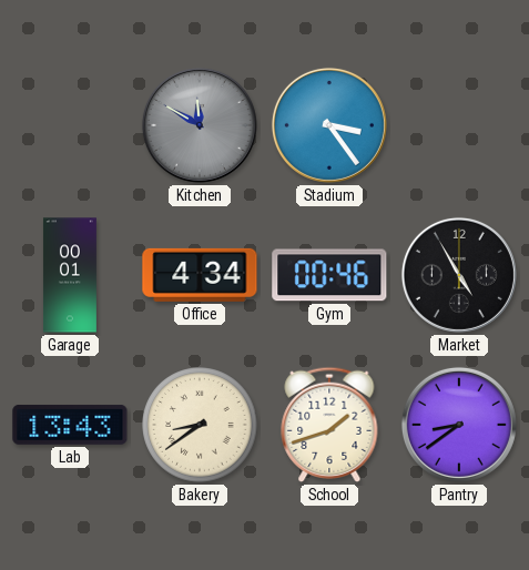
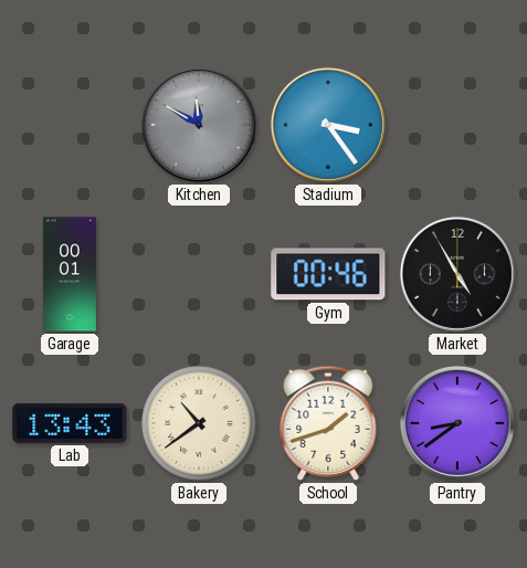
Office: 4:34 -> none (200, 275)
Bakery: 8:39 -> 10:39 (199, 423)
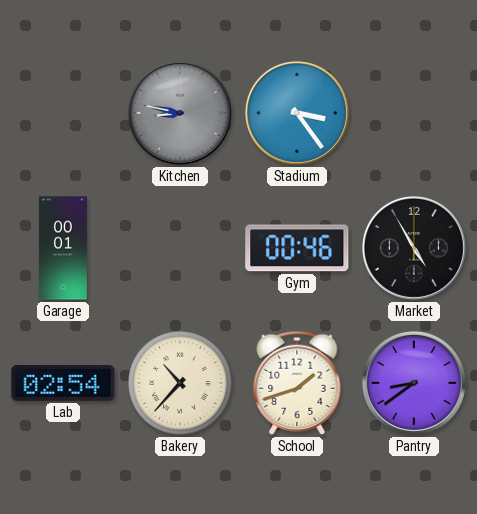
Kitchen: 11:50 -> 8:47 (180, 113)
Lab: 13:43 -> 02:54 (63, 383)
Bakery: 10:39 -> 10:37 (180, 383)
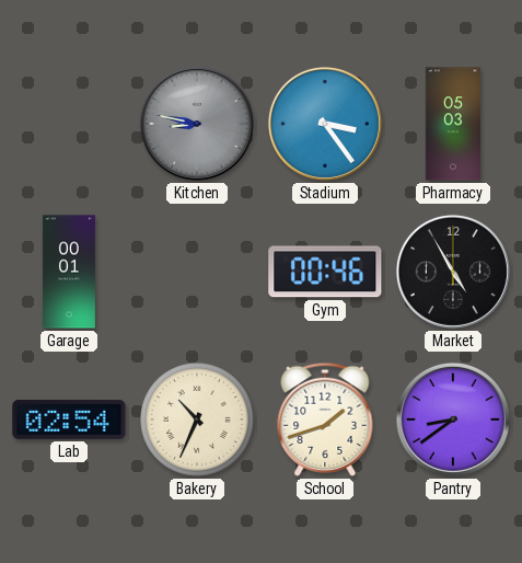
Pharmacy: none -> 05:03 (453, 124)
Bakery: 10:37 -> 10:34 (197, 420)
